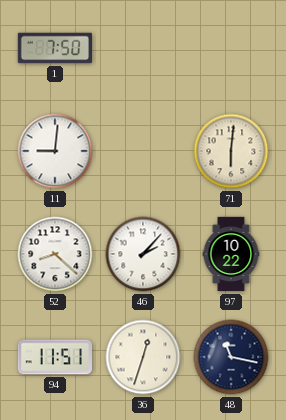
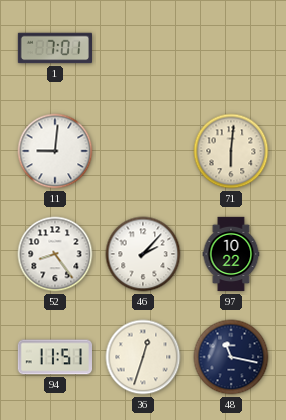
1: 7:50 -> 7:01 (54, 48)
52: 8:22 -> 8:24 (55, 254)
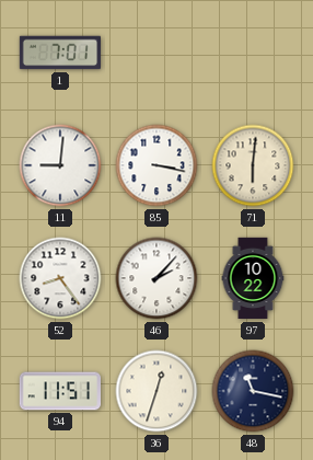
85: none -> 3:17 (156, 165)
